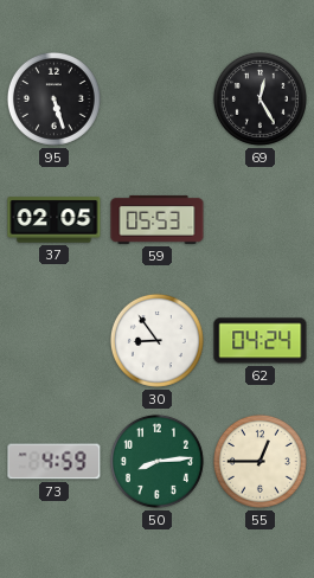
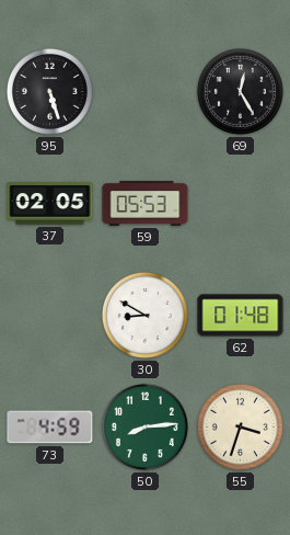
30: 8:54 -> 8:50 (144, 315)
62: 04:24 -> 01:48 (241, 316)
55: 12:45 -> 3:33 (240, 426)
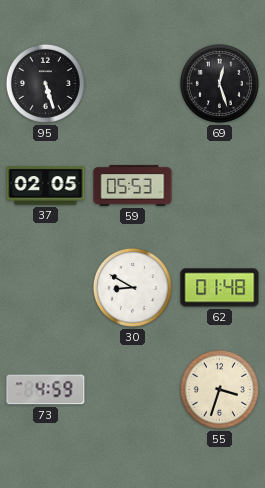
69: 12:25 -> 12:27 (219, 83)
50: 8:14 -> none (144, 426)
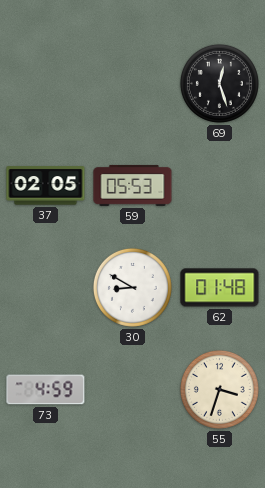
95: 5:27 -> none (45, 83)
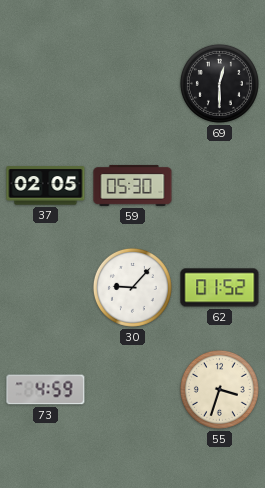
69: 12:27 -> 12:30 (219, 83)
59: 05:53 -> 05:30 (133, 185)
30: 8:50 -> 9:07 (132, 287)
62: 01:48 -> 01:52 (220, 288)
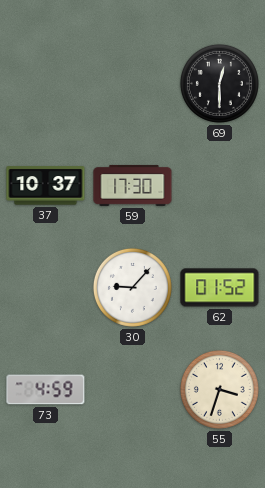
37: 02:05 -> 10:37 (46, 186)
59: 05:30 -> 17:30 (133, 185)
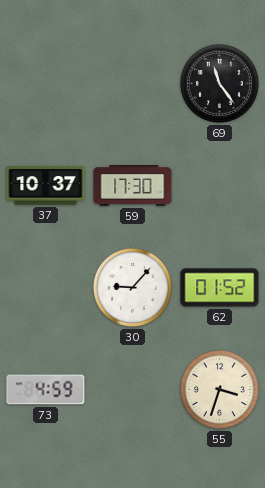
69: 12:30 -> 11:24 (219, 83)
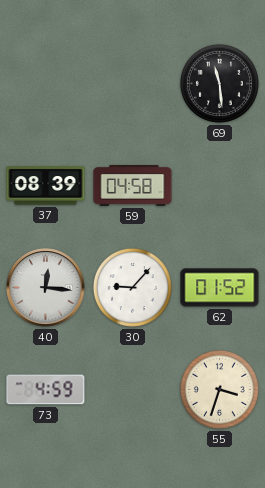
69: 11:24 -> 11:29 (219, 83)
37: 10:37 -> 08:39 (46, 186)
59: 17:30 -> 04:58 (133, 185)
40: none -> 12:16 (46, 288)
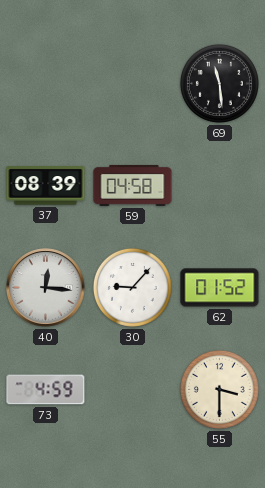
55: 3:33 -> 3:30 (219, 389)
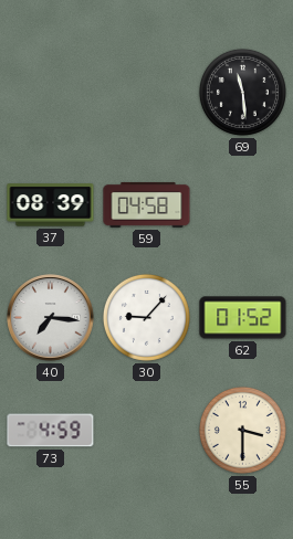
40: 12:16 -> 7:16 (51, 318)
